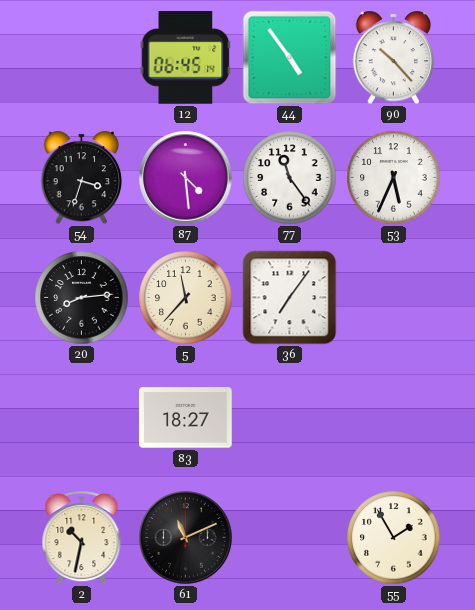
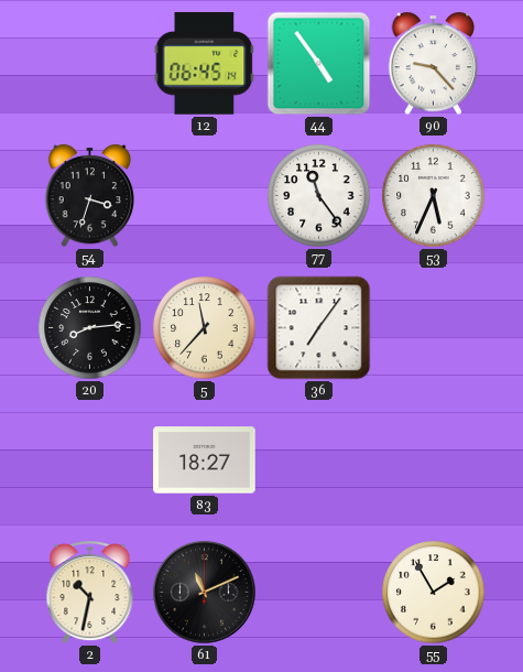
90: 10:23 -> 9:23 (434, 64)
87: 4:29 -> none (186, 178)
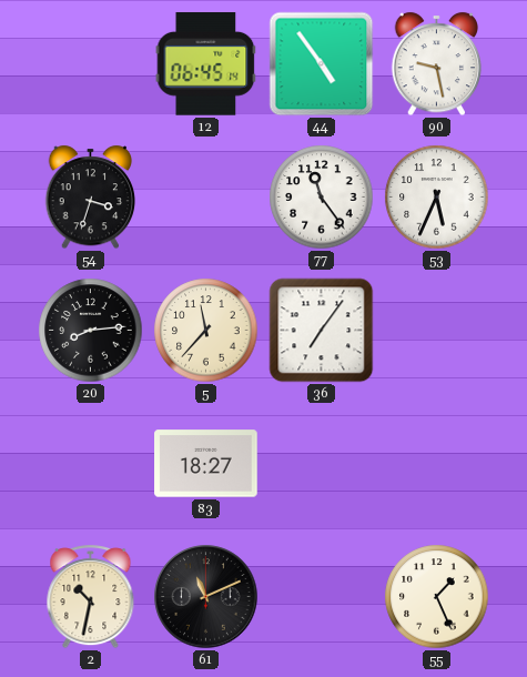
90: 9:23 -> 9:28 (437, 64)
55: 1:55 -> 1:26 (437, 597)
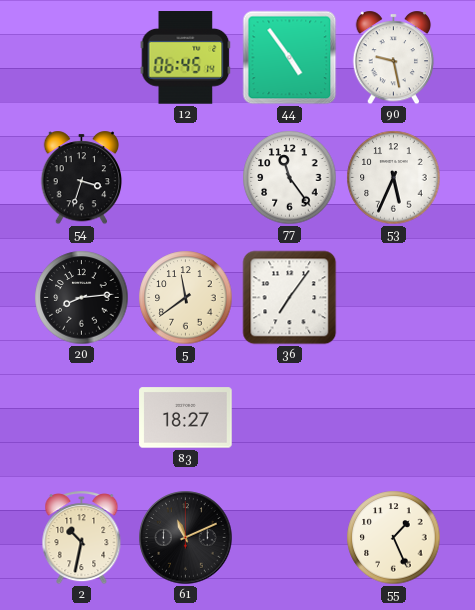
5: 11:37 -> 11:39 (186, 298)
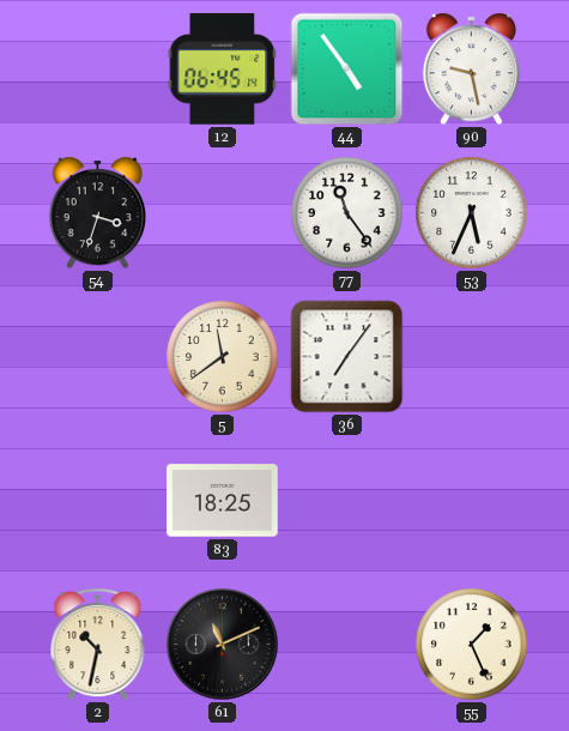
20: 8:14 -> none (82, 298)
83: 18:27 -> 18:25 (223, 501)
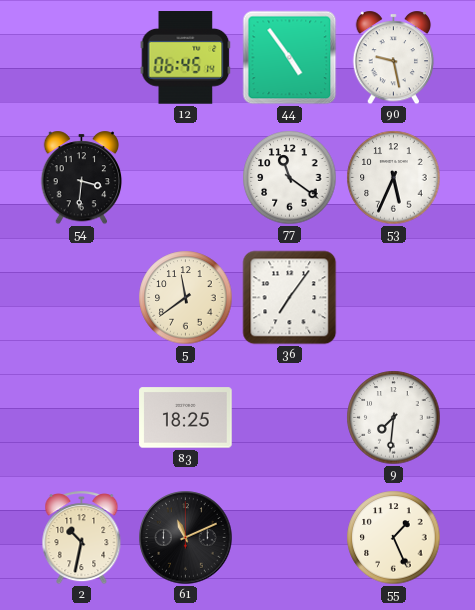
54: 3:33 -> 3:31 (82, 178)
77: 11:24 -> 11:21 (290, 178)
9: none -> 7:31 (394, 418)
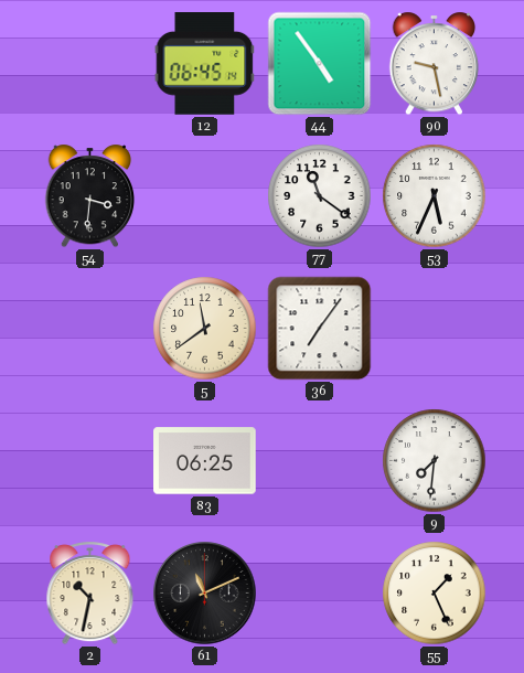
83: 18:25 -> 06:25 (205, 461)
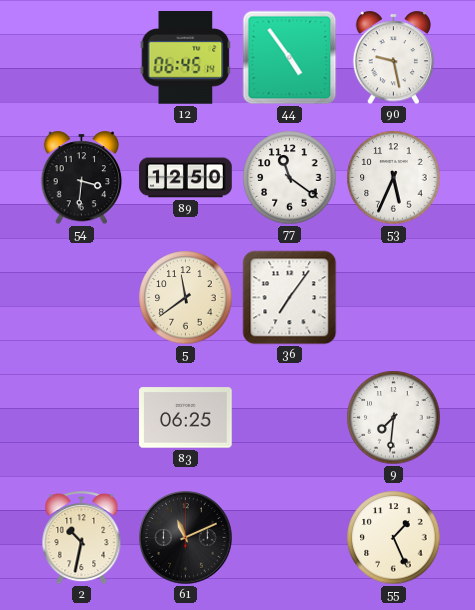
89: none -> 12:50 (186, 178)
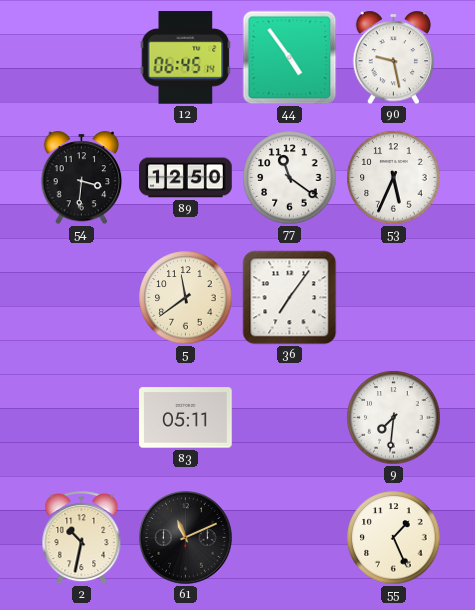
83: 06:25 -> 05:11 (186, 418)
